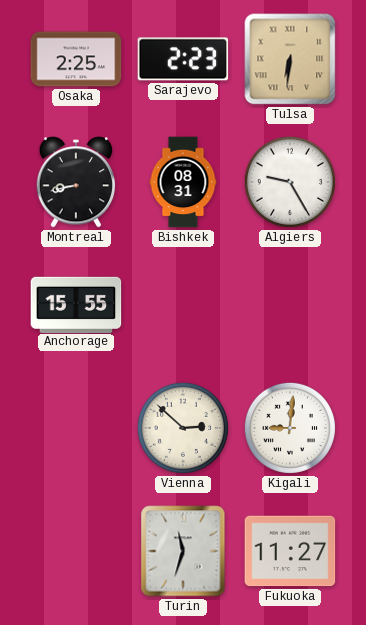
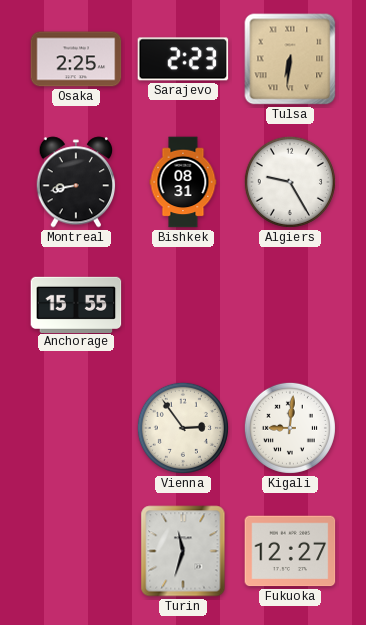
Vienna: 2:52 -> 2:54 (183, 428)
Fukuoka: 11:27 -> 12:27 (290, 551)
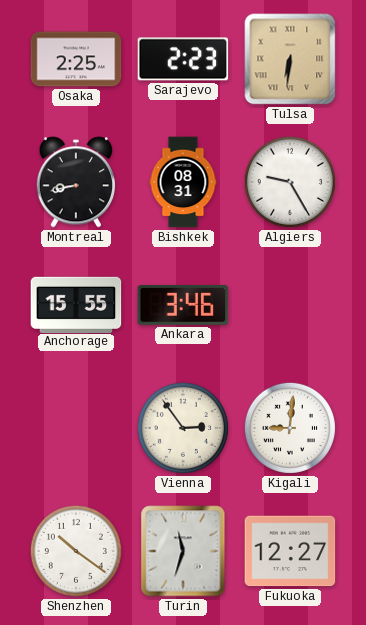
Ankara: none -> 3:46 (183, 306)
Shenzhen: none -> 10:21 (76, 551)
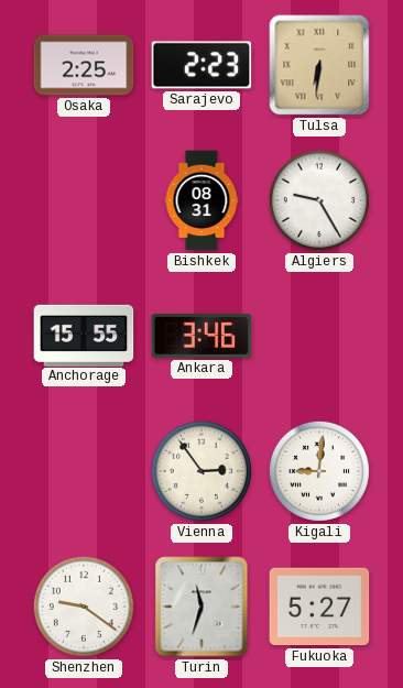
Montreal: 8:43 -> none (76, 182)
Shenzhen: 10:21 -> 9:21 (84, 607)
Fukuoka: 12:27 -> 5:27 (319, 607)
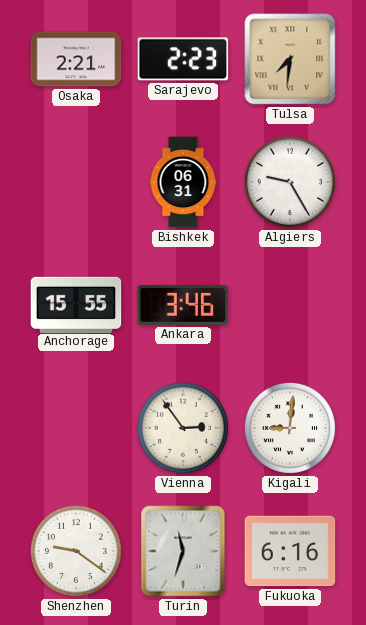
Osaka: 2:25 -> 2:21 (76, 59)
Tulsa: 6:31 -> 7:31 (290, 59)
Bishkek: 08:31 -> 06:31 (183, 182)
Fukuoka: 5:27 -> 6:16 (290, 551)
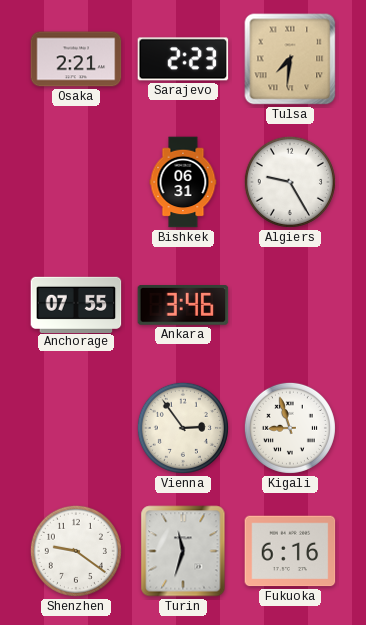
Anchorage: 15:55 -> 07:55 (76, 304)
Kigali: 9:01 -> 8:57 (290, 428)
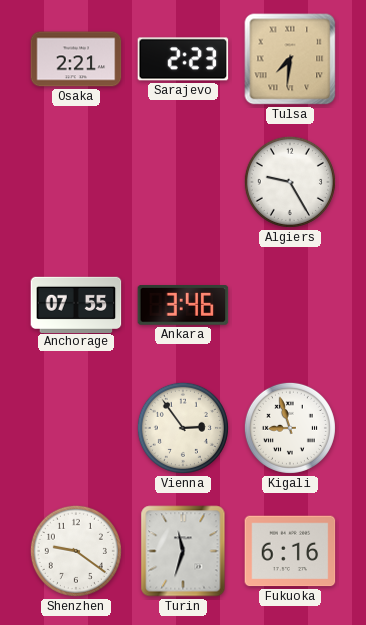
Bishkek: 06:31 -> none (183, 182)
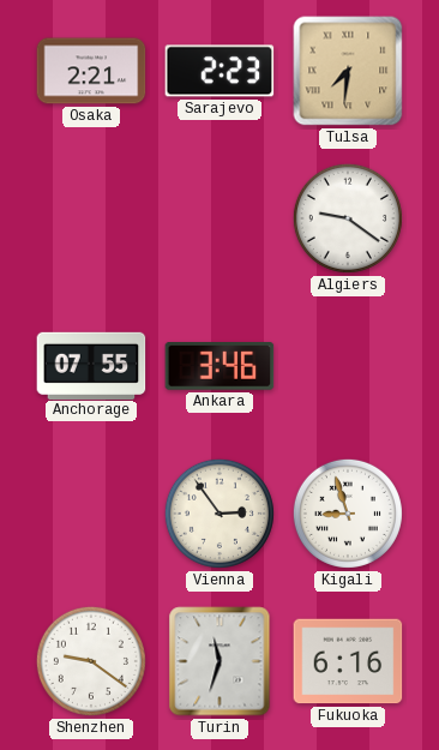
Algiers: 9:25 -> 9:21 (348, 218)
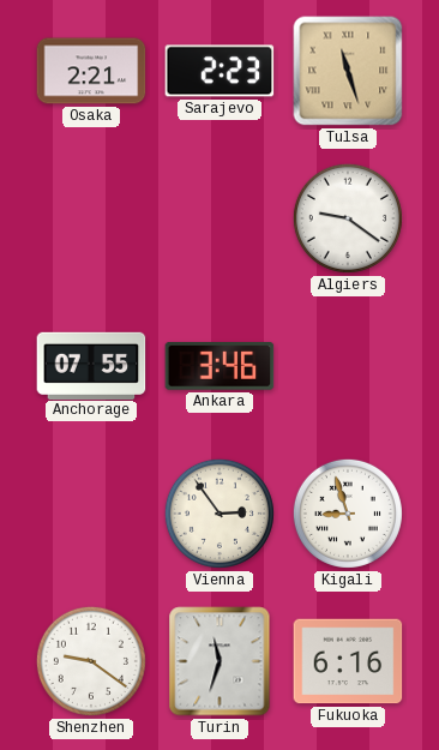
Tulsa: 7:31 -> 11:27 (348, 71)
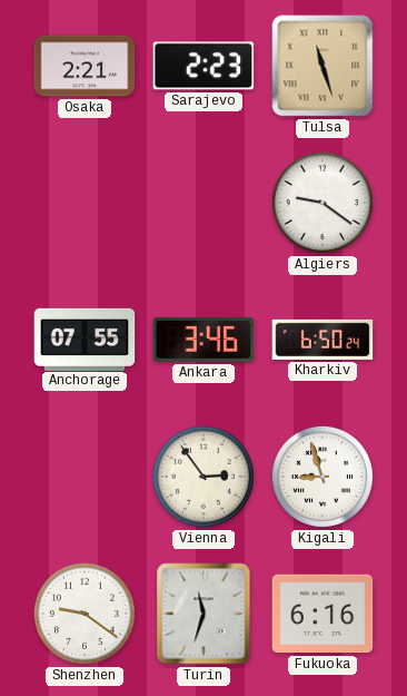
Kharkiv: none -> 6:50 (322, 340)
